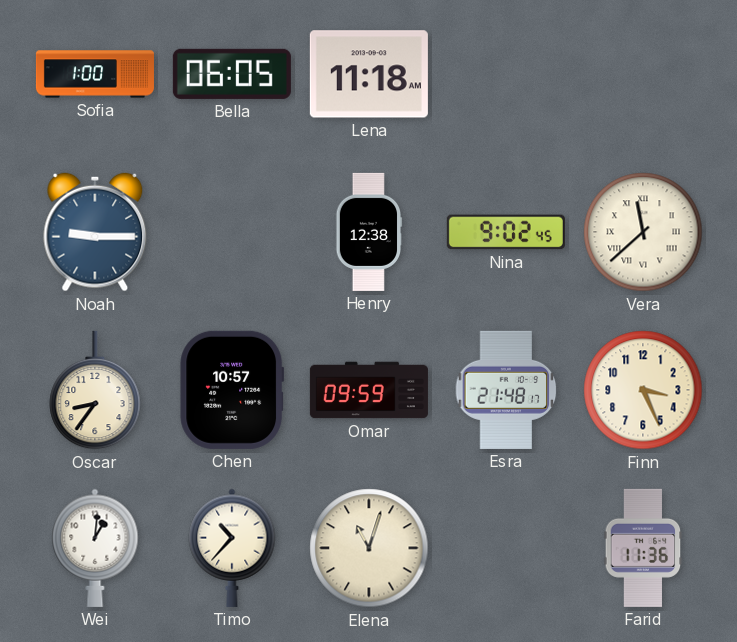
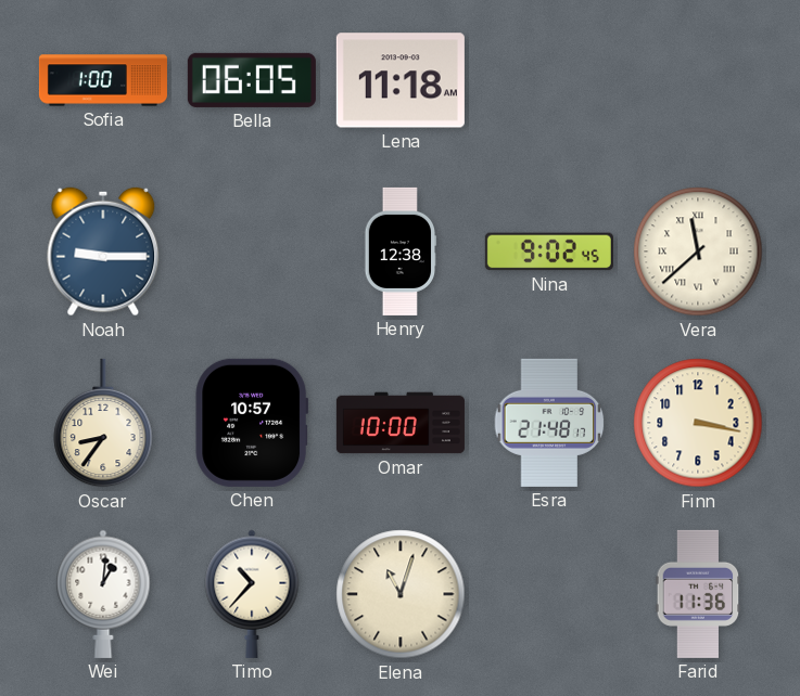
Omar: 09:59 -> 10:00 (401, 423)
Finn: 3:26 -> 3:17 (698, 423)
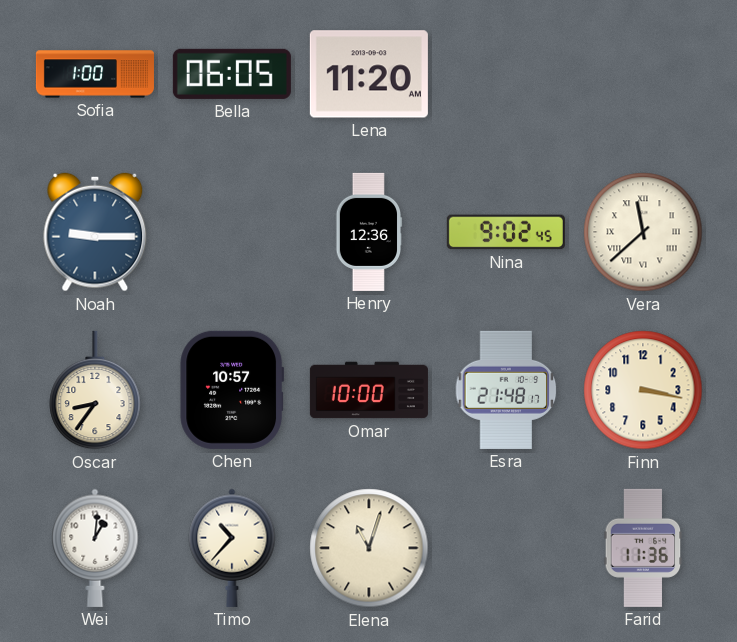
Lena: 11:18 -> 11:20 (369, 74)
Henry: 12:38 -> 12:36 (369, 232)
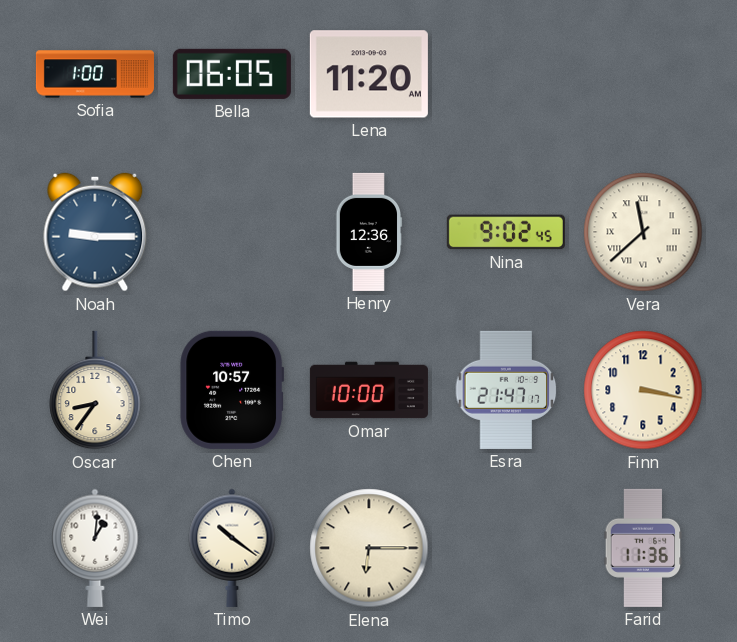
Esra: 21:48 -> 21:47 (506, 390)
Timo: 10:37 -> 10:21 (232, 548)
Elena: 11:03 -> 6:15 (369, 548)
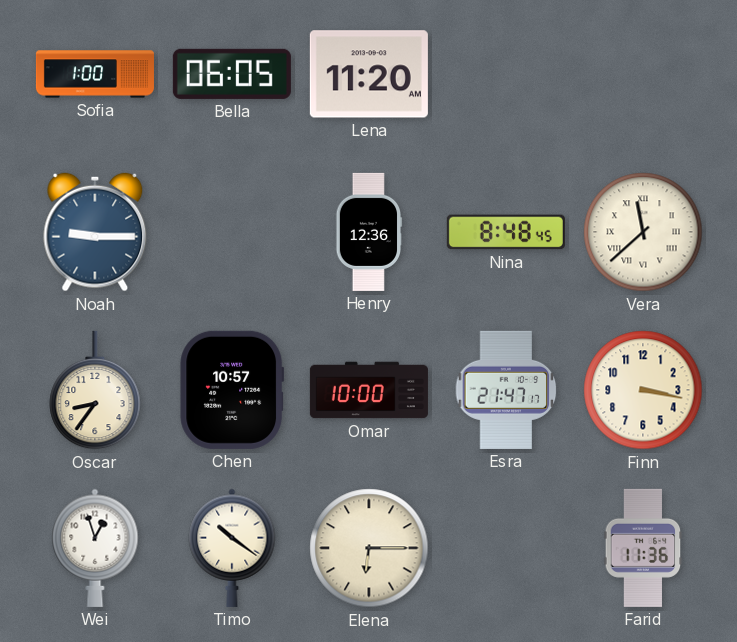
Nina: 9:02 -> 8:48 (506, 232)
Wei: 1:01 -> 12:57 (95, 548)
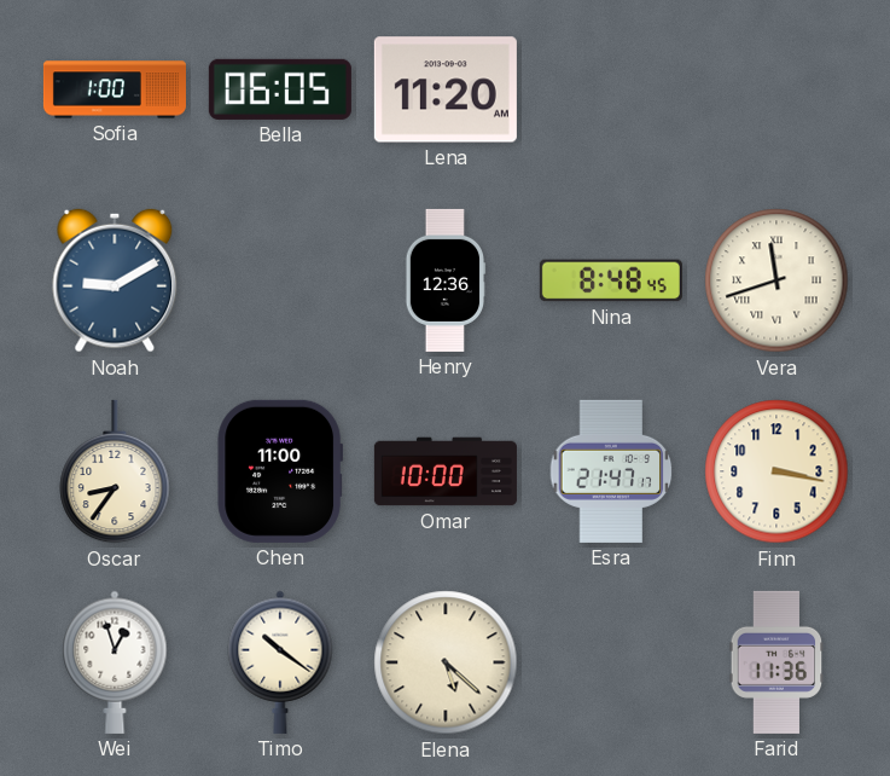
Noah: 9:15 -> 9:10 (115, 280)
Vera: 11:38 -> 11:42 (776, 280)
Chen: 10:57 -> 11:00 (280, 471)
Elena: 6:15 -> 5:22 (446, 662)
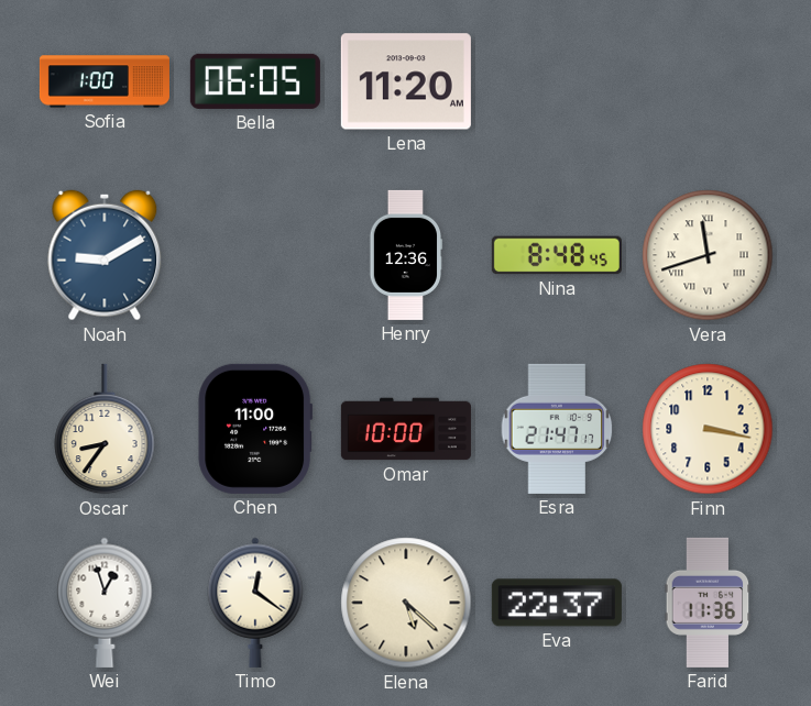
Timo: 10:21 -> 12:21 (255, 603)
Eva: none -> 22:37 (557, 603)
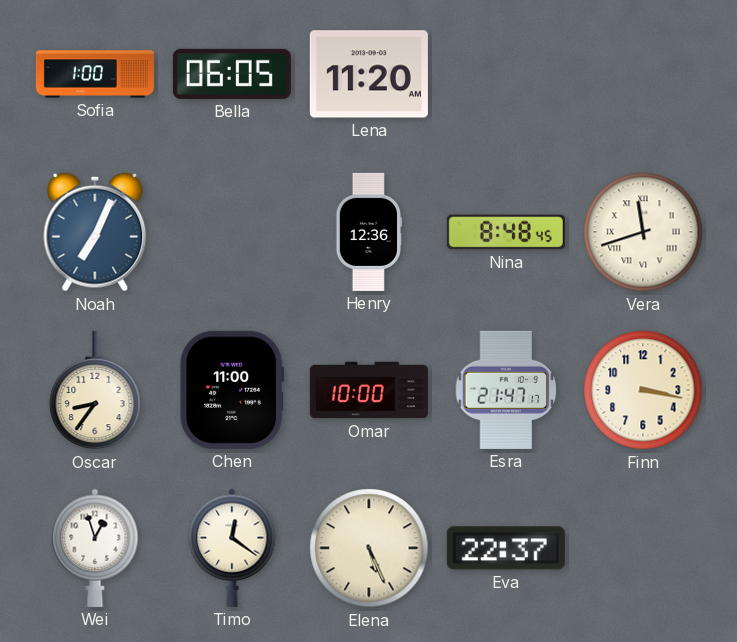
Noah: 9:10 -> 7:04 (95, 232)
Elena: 5:22 -> 5:26 (369, 548)
Farid: 11:36 -> none (708, 603)
